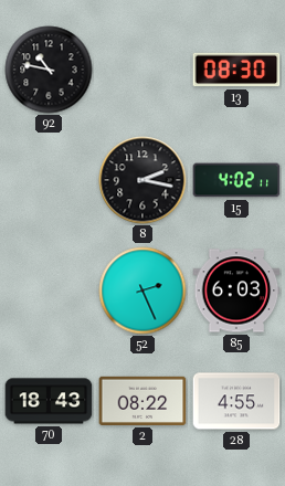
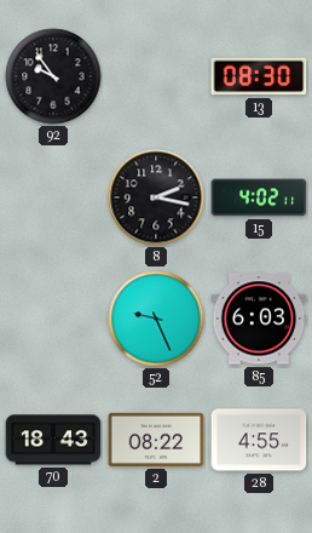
92: 10:47 -> 9:54 (53, 76)
52: 2:26 -> 9:26 (156, 319)
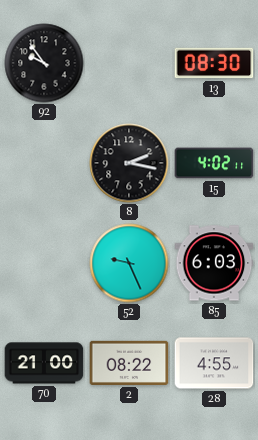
70: 18:43 -> 21:00 (44, 363)
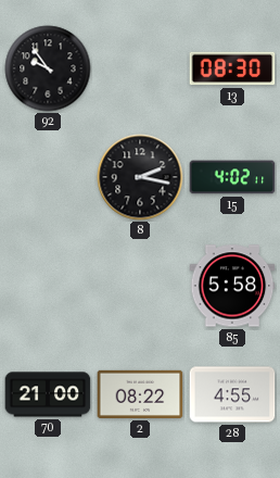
52: 9:26 -> none (129, 263)
85: 6:03 -> 5:58 (232, 286)
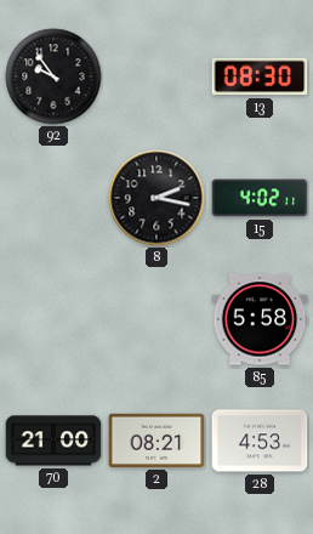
2: 08:22 -> 08:21 (156, 441)
28: 4:55 -> 4:53 (260, 441)
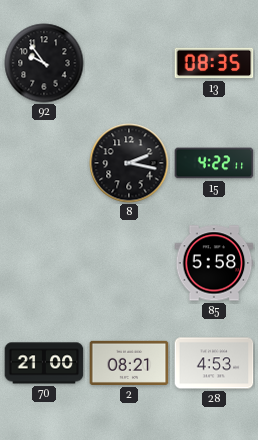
13: 08:30 -> 08:35 (214, 63)
15: 4:02 -> 4:22 (214, 163)
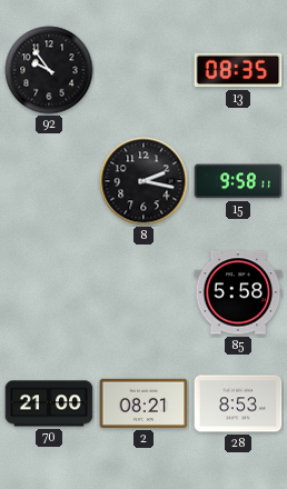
15: 4:22 -> 9:58 (238, 181)
28: 4:53 -> 8:53 (238, 403)
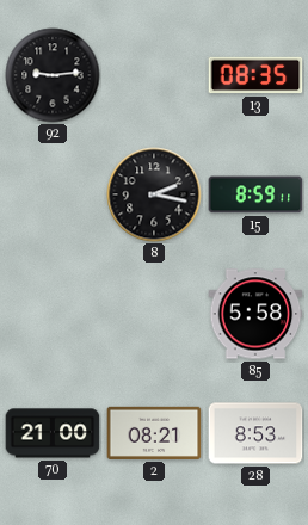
92: 9:54 -> 9:14 (53, 75)
15: 9:58 -> 8:59 (255, 194)
